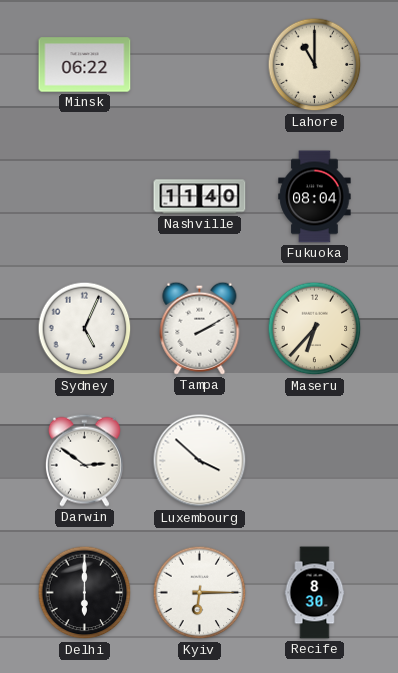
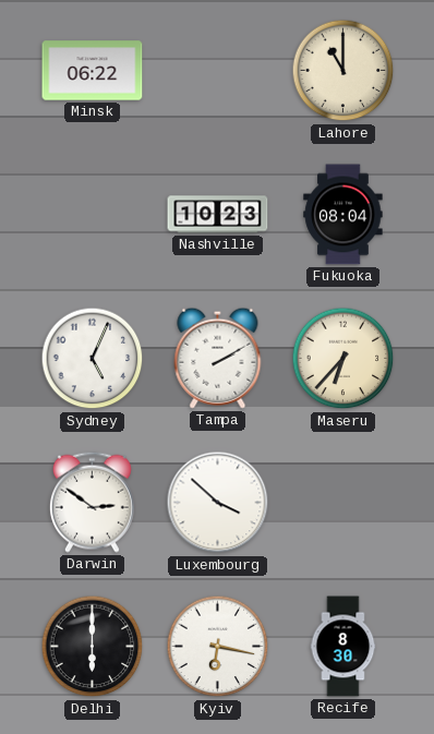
Nashville: 11:40 -> 10:23 (218, 215)
Kyiv: 6:15 -> 6:17 (218, 647)
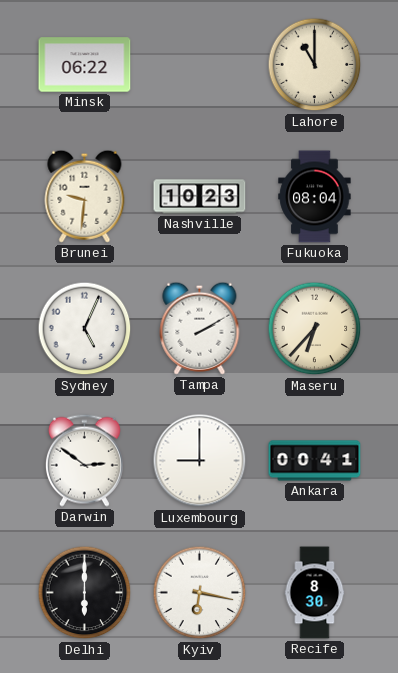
Brunei: none -> 9:31 (85, 196)
Luxembourg: 3:52 -> 9:00 (200, 461)
Ankara: none -> 00:41 (315, 461)
